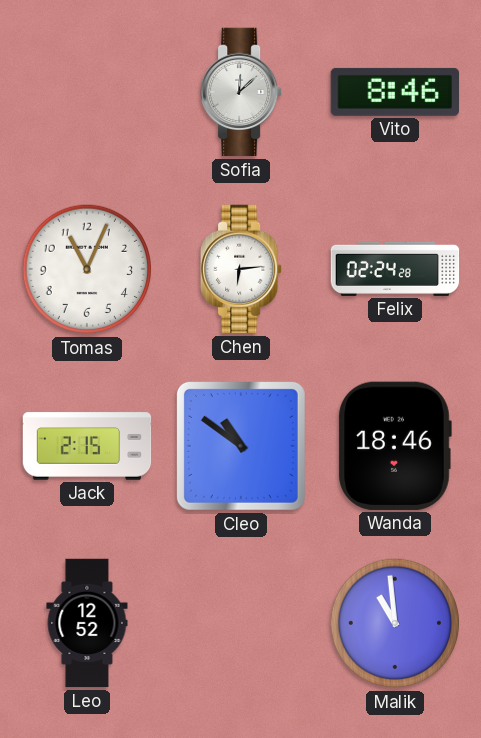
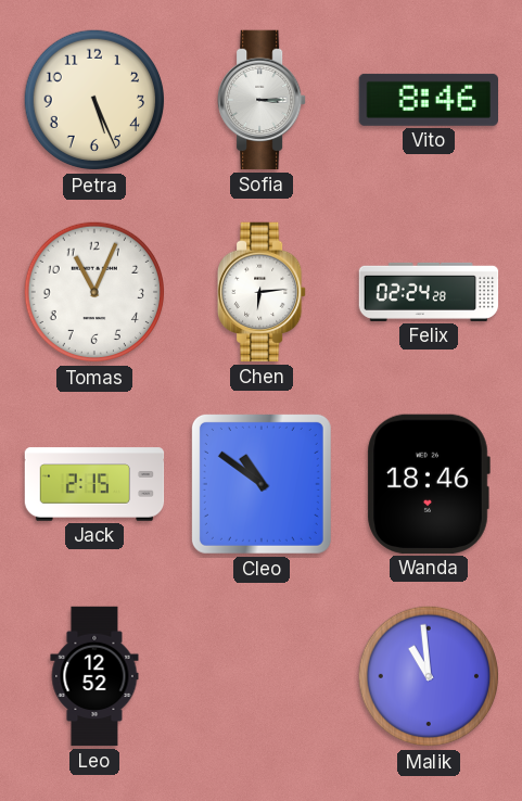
Petra: none -> 5:26 (94, 100)
Sofia: 12:08 -> 3:15 (262, 100)
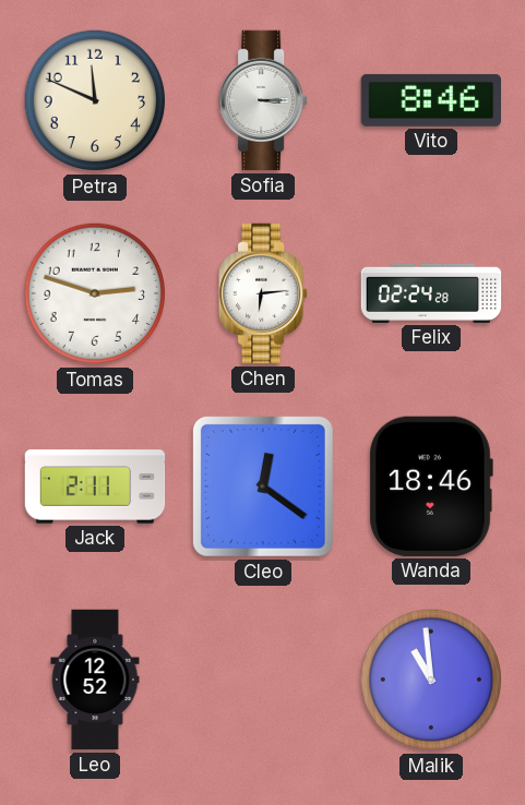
Petra: 5:26 -> 11:49 (95, 100)
Tomas: 11:04 -> 2:48 (95, 293)
Jack: 2:15 -> 2:11 (95, 486)
Cleo: 10:51 -> 12:21 (263, 486)
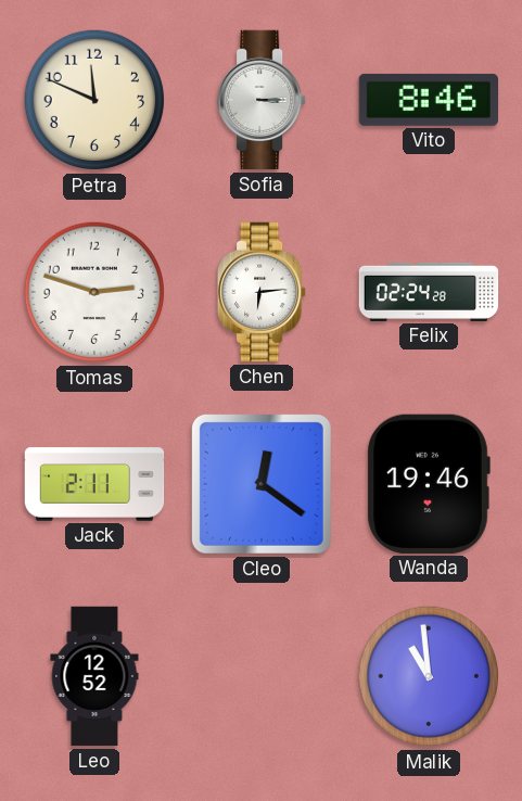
Wanda: 18:46 -> 19:46 (429, 484)
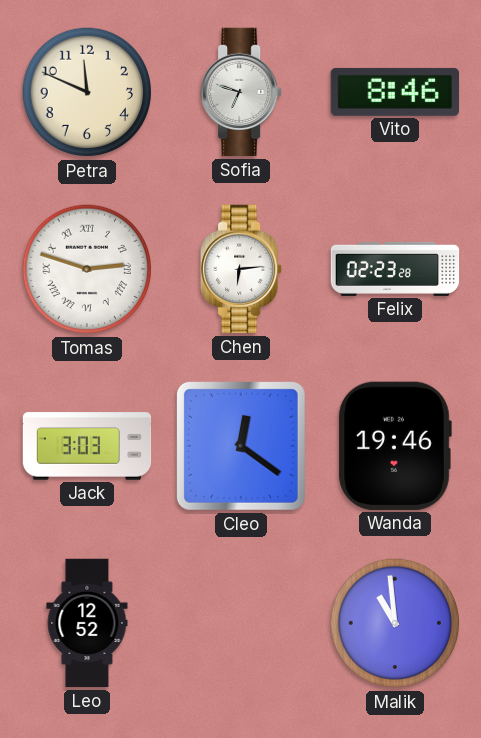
Sofia: 3:15 -> 6:48 (241, 92)
Tomas numerals: Arabic -> Roman (87, 269)
Felix: 02:24 -> 02:23 (395, 269)
Jack: 2:11 -> 3:03 (87, 446)
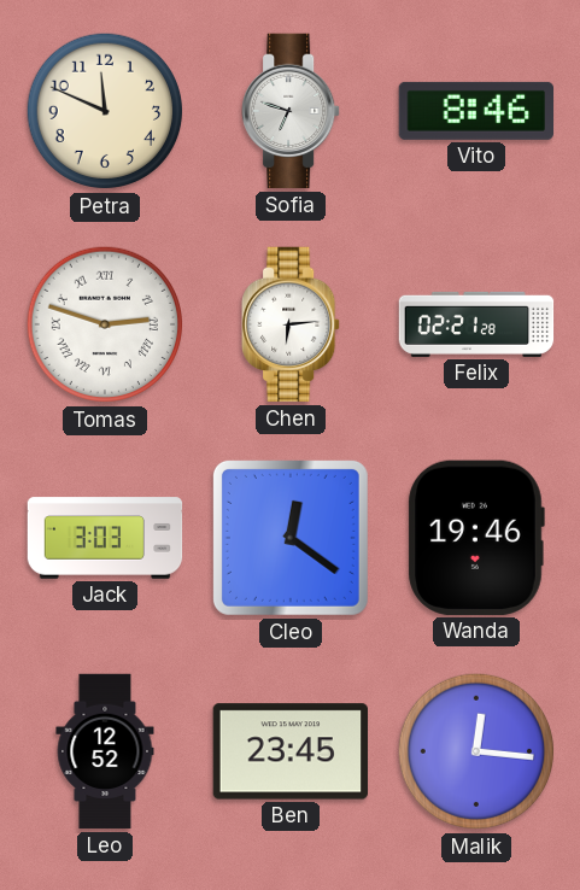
Felix: 02:23 -> 02:21 (476, 324)
Ben: none -> 23:45 (289, 751)
Malik: 10:59 -> 12:16 (476, 751)
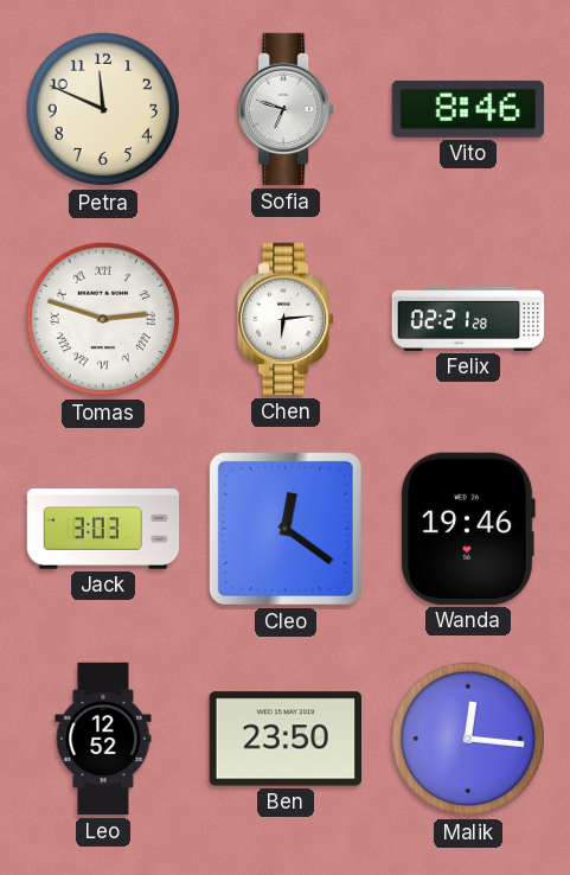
Ben: 23:45 -> 23:50 (284, 739)
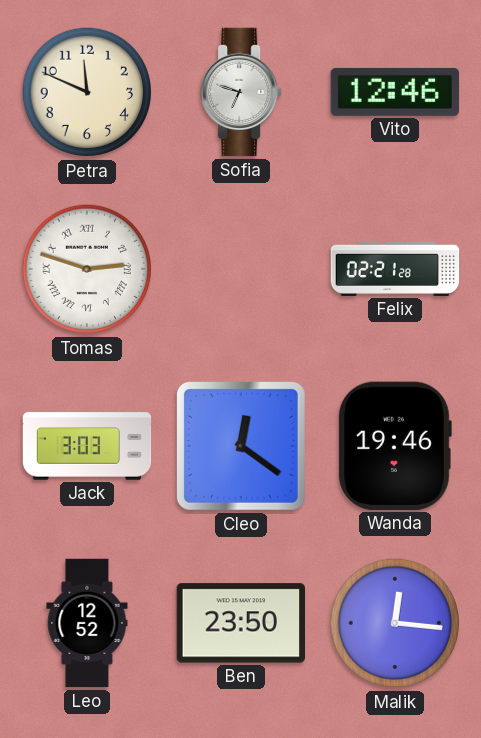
Vito: 8:46 -> 12:46 (394, 92)
Chen: 6:14 -> none (286, 319)
